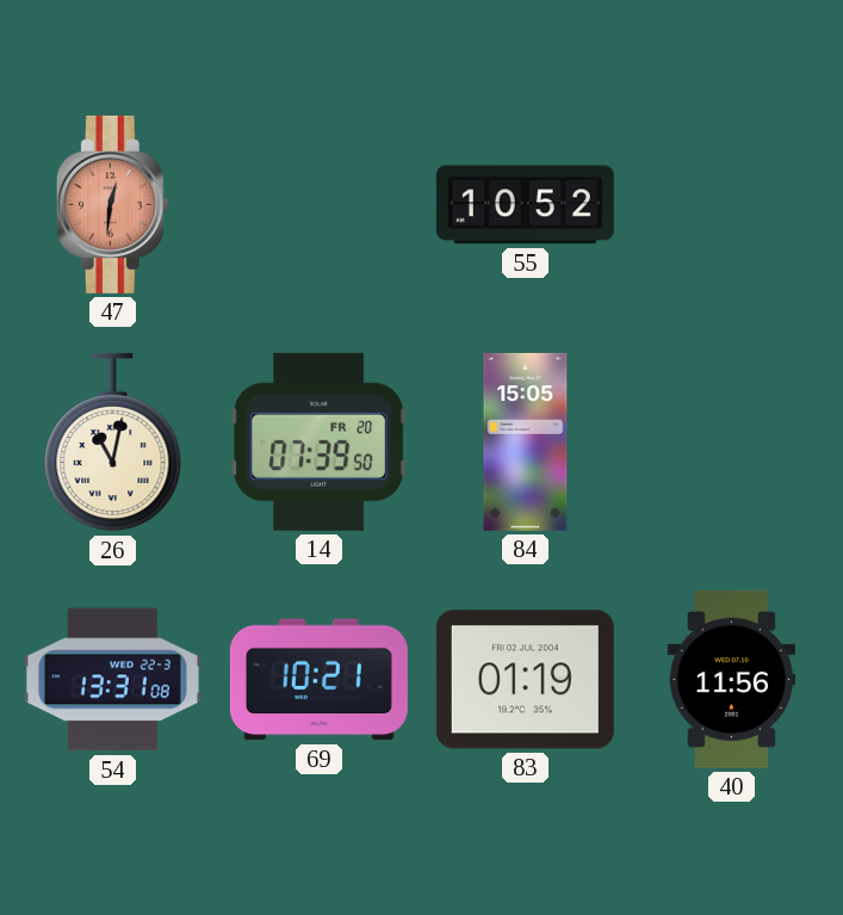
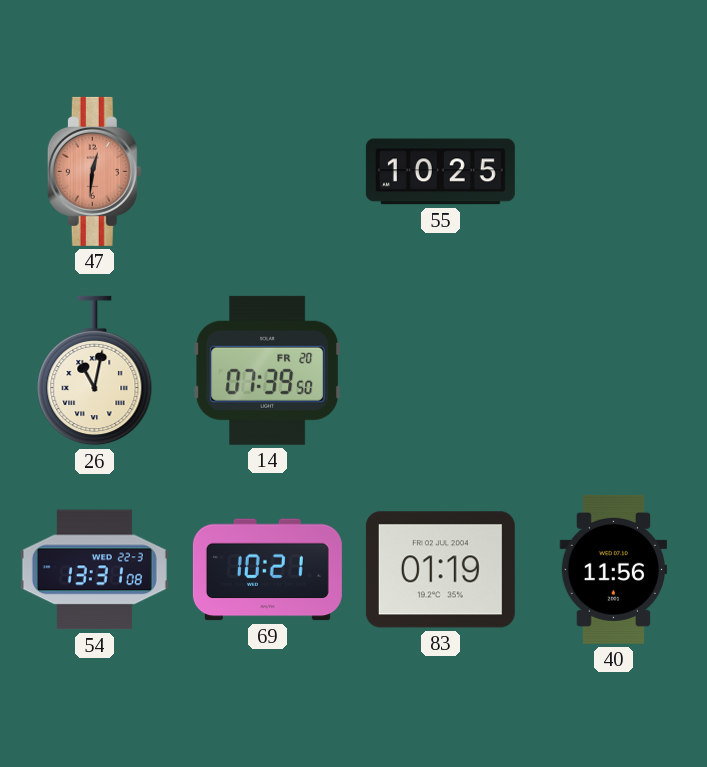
55: 10:52 -> 10:25 (440, 172)
84: 15:05 -> none (526, 441)
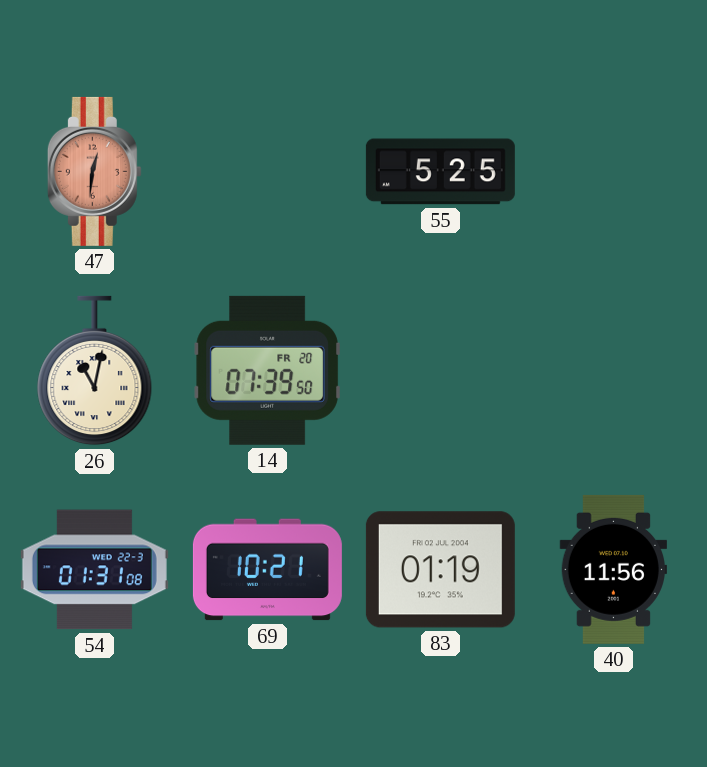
55: 10:25 -> 5:25 (440, 172)
54: 13:31 -> 01:31 (94, 570)
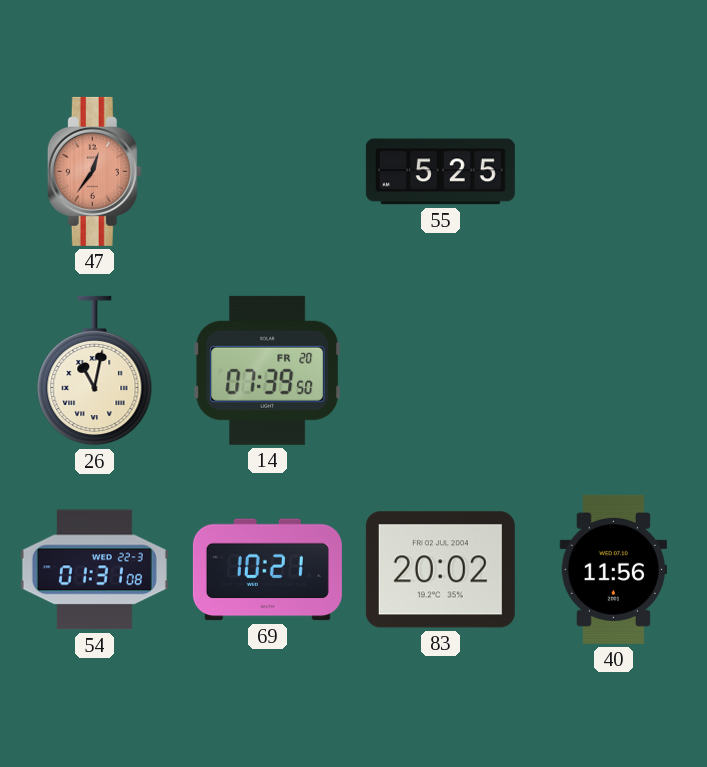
47: 12:31 -> 12:36 (94, 171)
83: 01:19 -> 20:02 (440, 570)
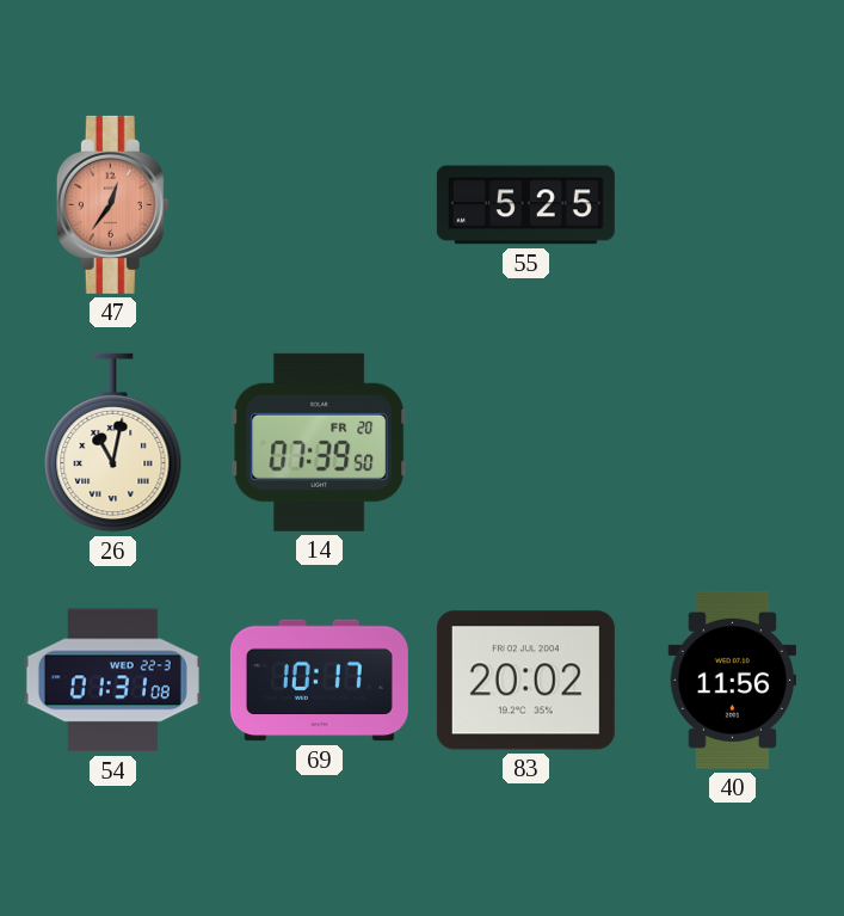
69: 10:21 -> 10:17 (319, 681)
